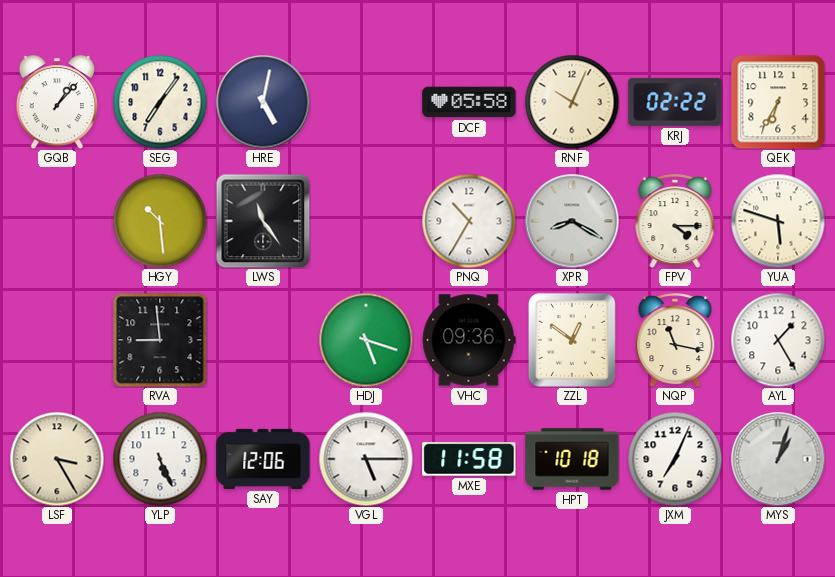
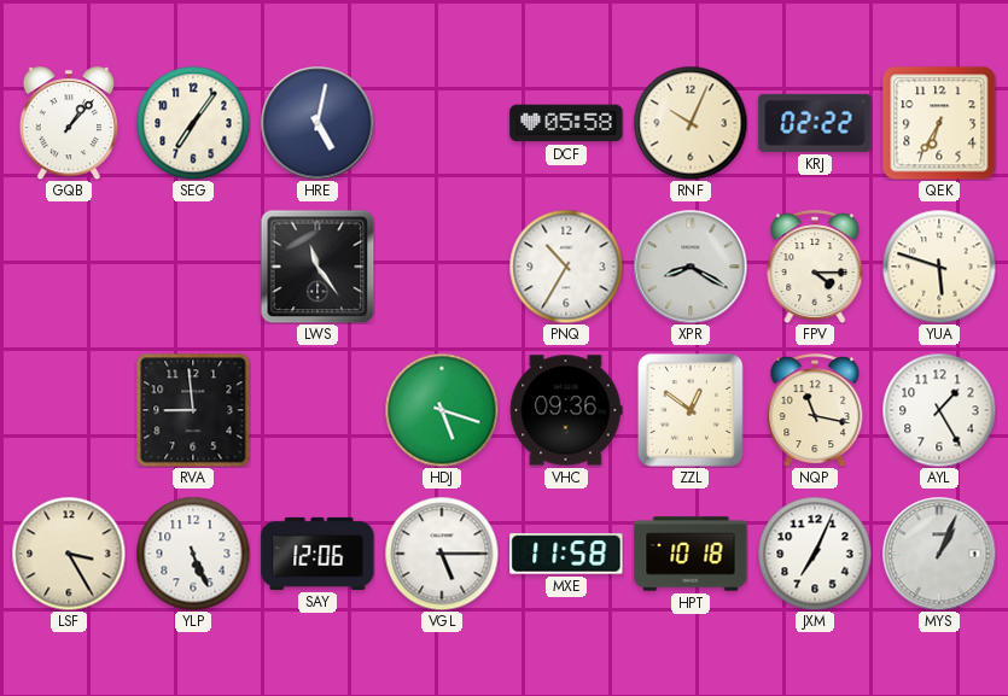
HGY: 10:29 -> none (160, 221)
MYS: 1:03 -> 1:04 (939, 554)
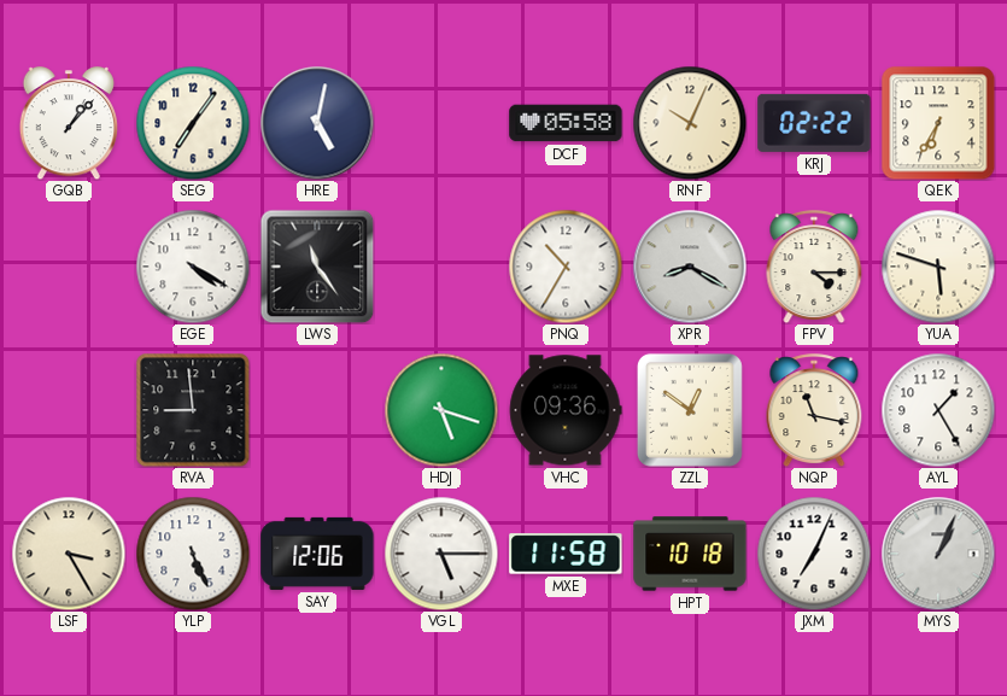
EGE: none -> 4:20 (193, 267)
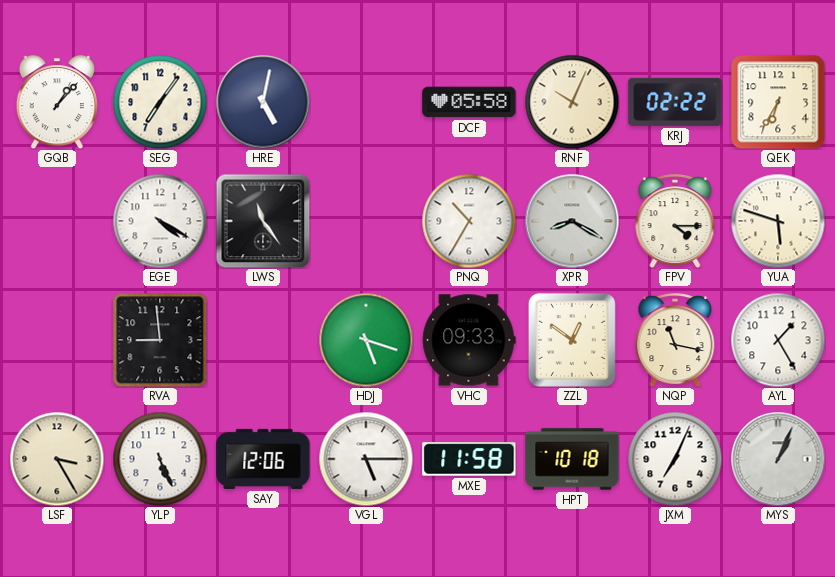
VHC: 09:36 -> 09:33 (469, 340)
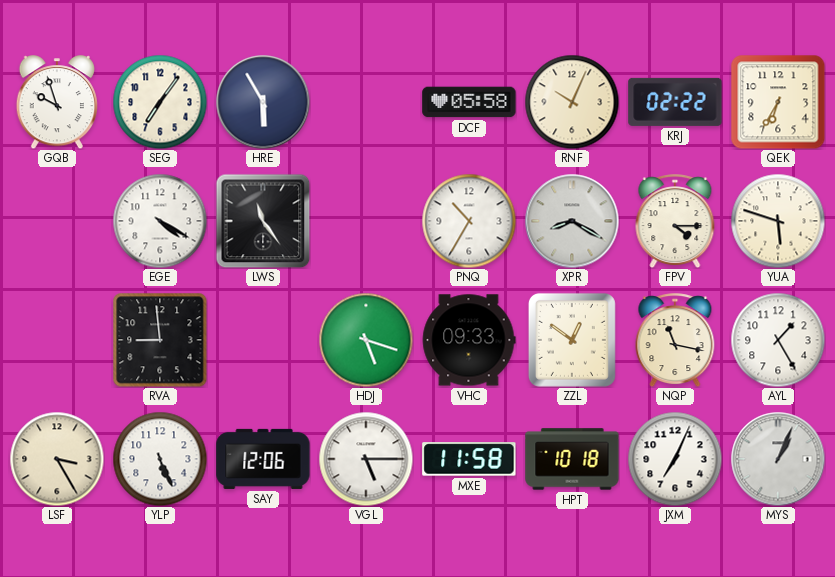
GQB: 1:07 -> 9:57 (56, 102)
HRE: 5:02 -> 5:55 (263, 102)
